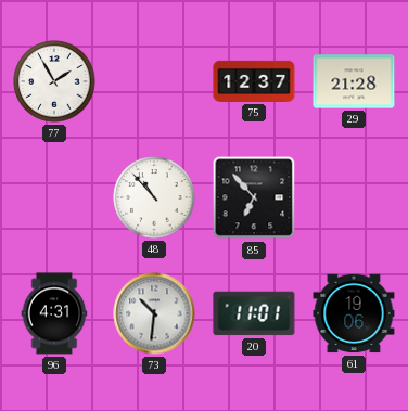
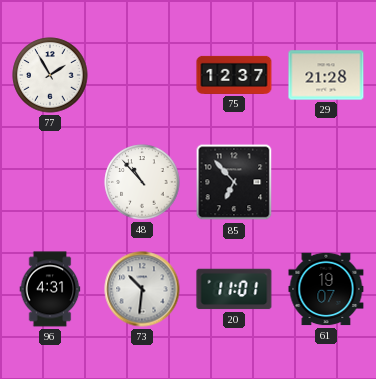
61: 19:06 -> 19:07 (326, 289)
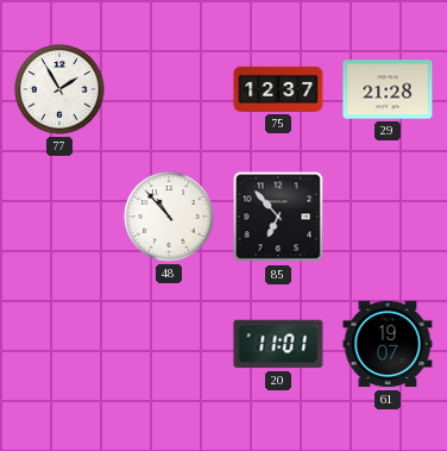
96: 4:31 -> none (50, 289)
73: 10:31 -> none (142, 289)
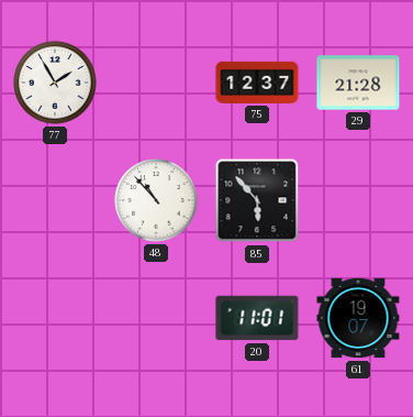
85: 6:53 -> 5:53 (257, 200)
